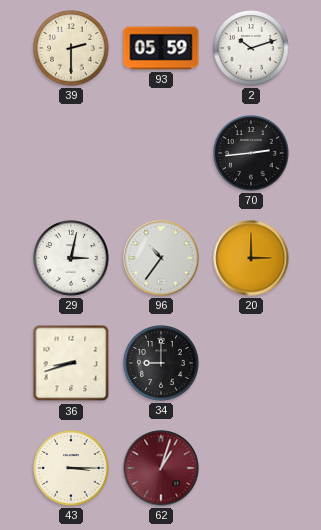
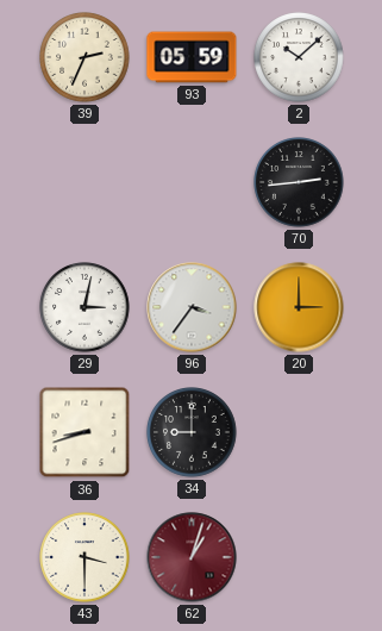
39: 2:30 -> 2:34 (84, 57)
2: 10:12 -> 10:08 (299, 57)
96: 10:36 -> 3:36 (192, 307)
43: 3:15 -> 3:30 (84, 557)
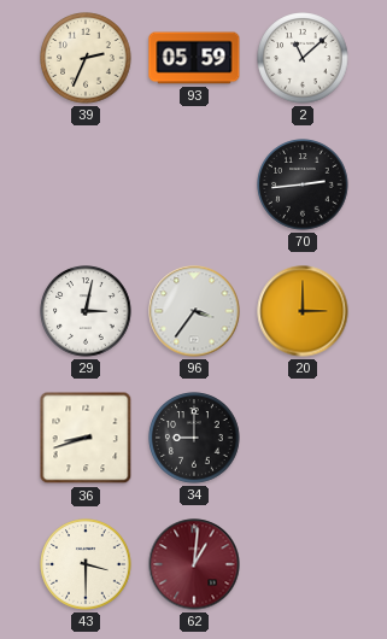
2: 10:08 -> 11:08 (303, 58)
62: 1:03 -> 1:01 (194, 564)
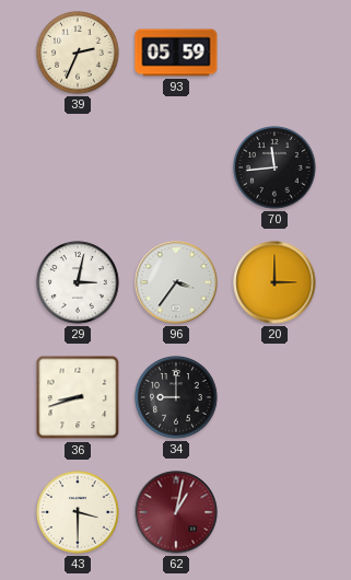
2: 11:08 -> none (303, 58)
70: 2:44 -> 11:44 (274, 167)
62: 1:01 -> 1:02 (176, 512)
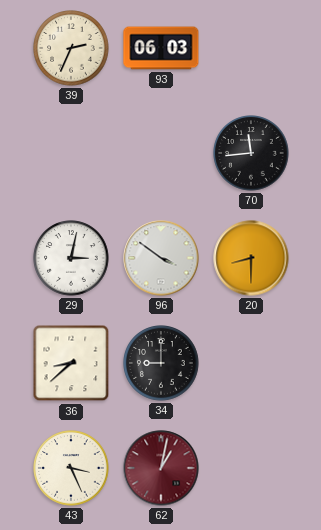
93: 05:59 -> 06:03 (161, 48)
96: 3:36 -> 3:51 (161, 258)
20: 3:00 -> 8:30 (251, 258)
36: 8:42 -> 8:38 (71, 363)
43: 3:30 -> 3:26 (71, 468)
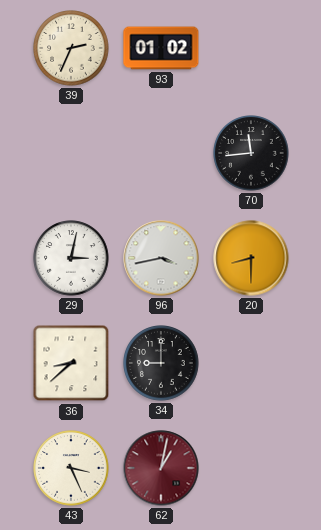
93: 06:03 -> 01:02 (161, 48)
96: 3:51 -> 3:43 (161, 258)
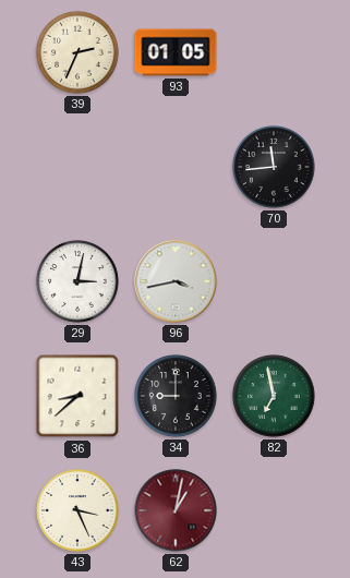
93: 01:02 -> 01:05 (176, 52)
20: 8:30 -> none (251, 258)
82: none -> 6:58 (274, 396)
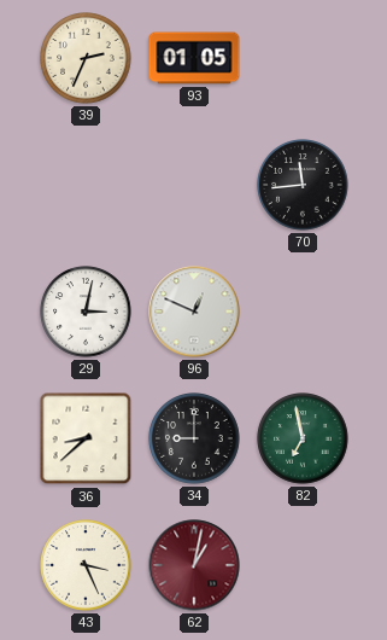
96: 3:43 -> 12:49 (194, 312)
